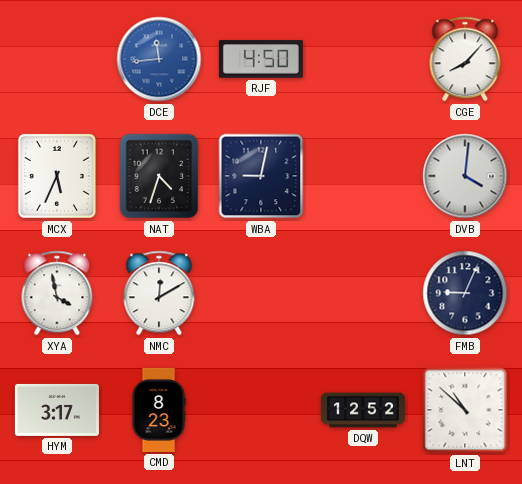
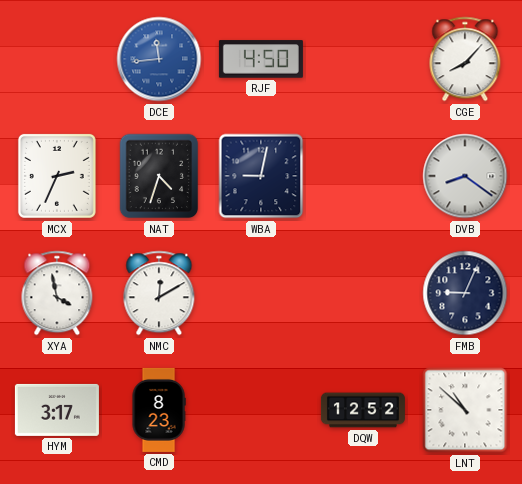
MCX: 5:34 -> 2:34 (57, 176)
DVB: 4:01 -> 8:21 (465, 176)
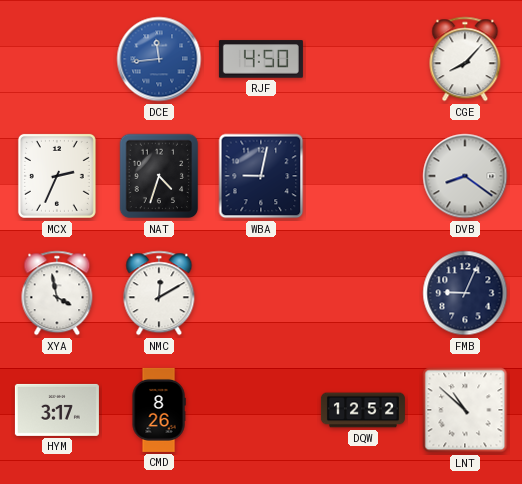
CMD: 8:23 -> 8:26 (159, 410)
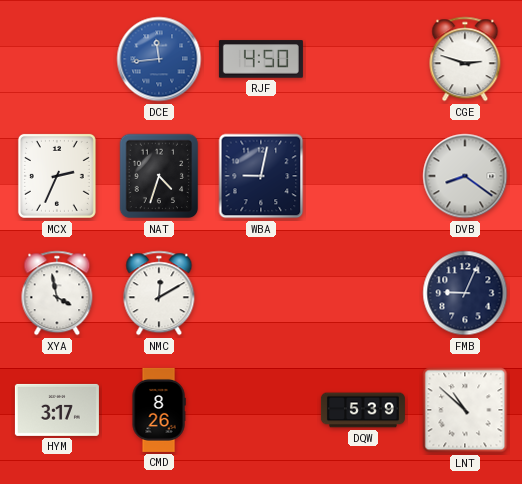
CGE: 8:07 -> 2:48 (465, 59)
DQW: 12:52 -> 5:39 (363, 410)
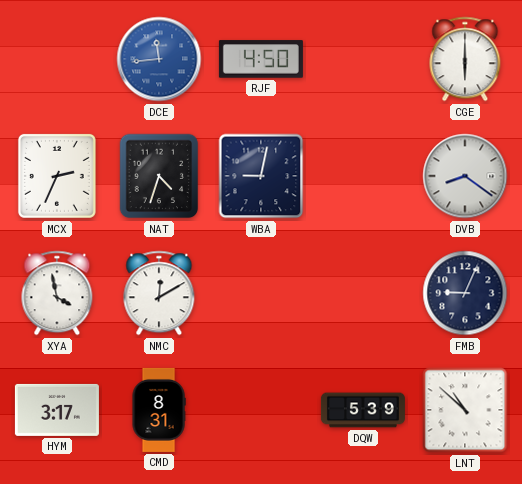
CGE: 2:48 -> 6:00 (465, 59)
CMD: 8:26 -> 8:31 (159, 410)
